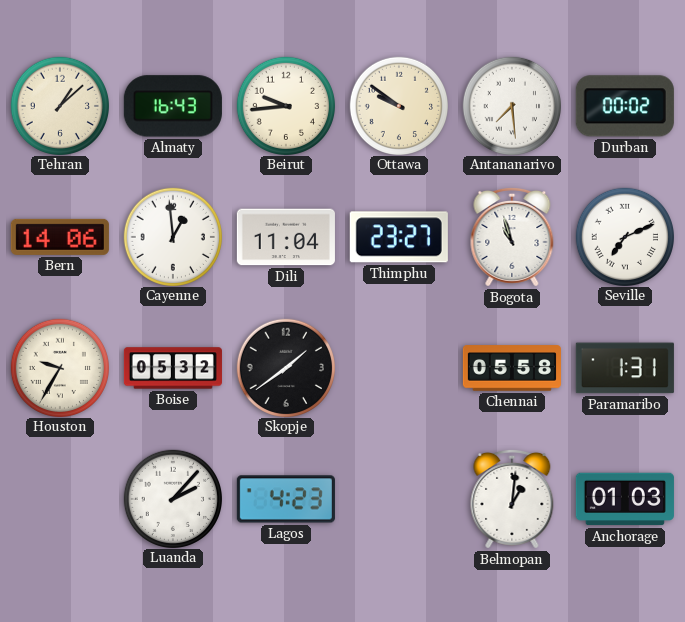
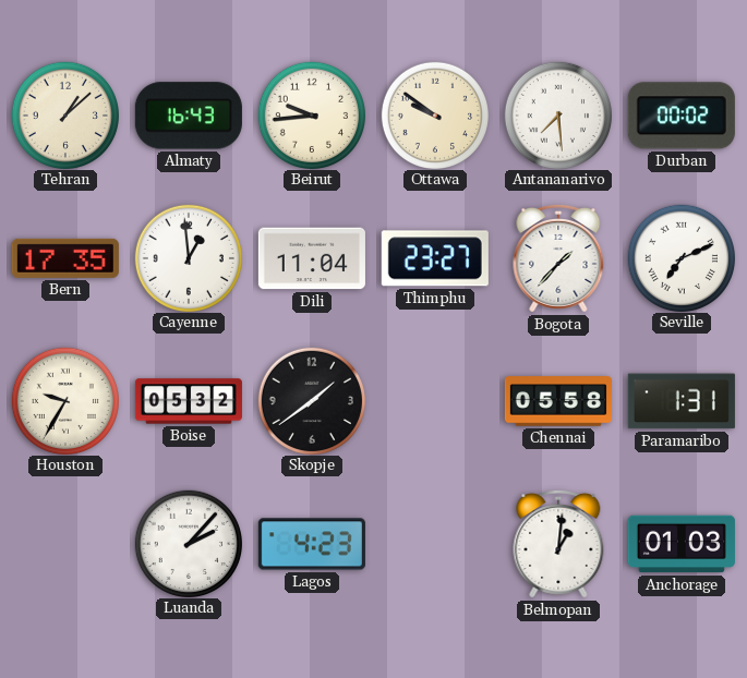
Bern: 14:06 -> 17:35 (65, 258)
Bogota: 10:57 -> 1:37 (558, 258)
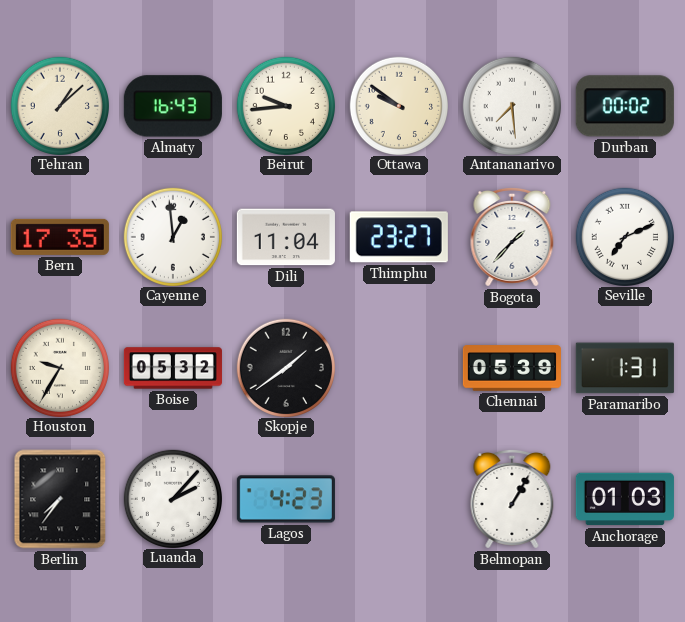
Chennai: 05:58 -> 05:39 (512, 368)
Berlin: none -> 7:36 (60, 499)
Belmopan: 1:01 -> 1:05 (512, 499)
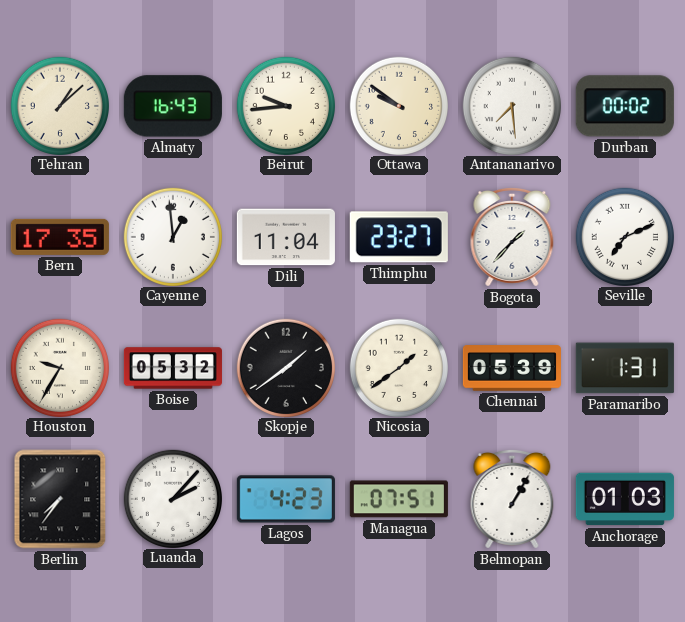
Nicosia: none -> 1:39 (398, 367)
Managua: none -> 07:51 (399, 499)
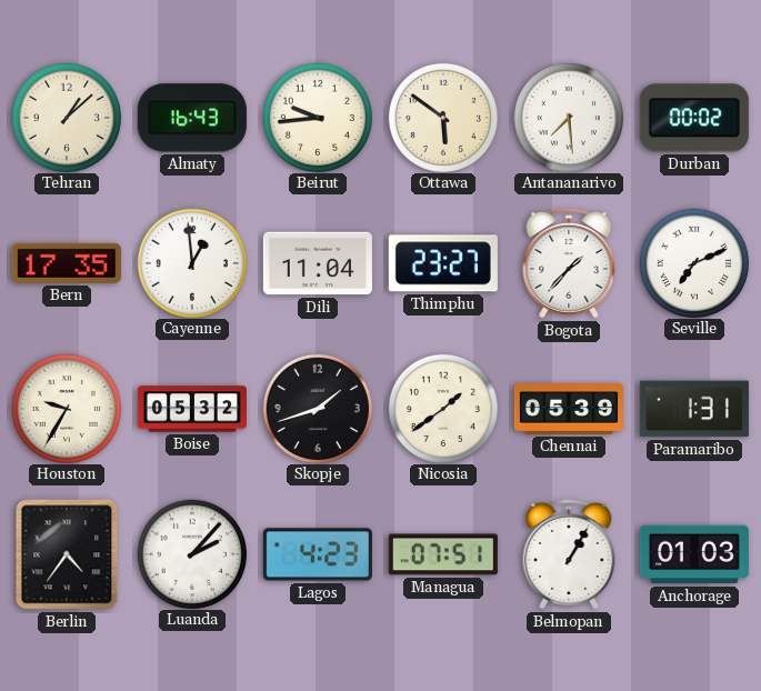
Ottawa: 9:51 -> 5:51 (442, 117)
Skopje: 1:39 -> 1:42 (317, 408)
Berlin: 7:36 -> 4:36 (67, 554)
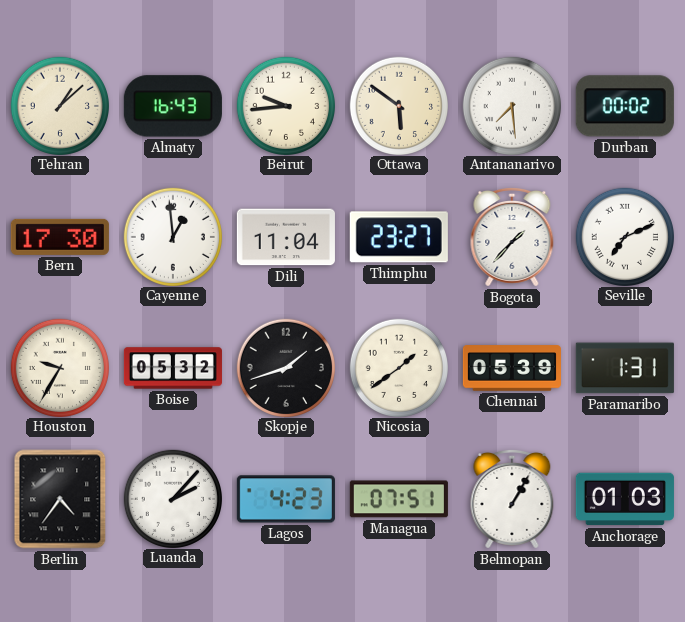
Bern: 17:35 -> 17:30 (60, 237)
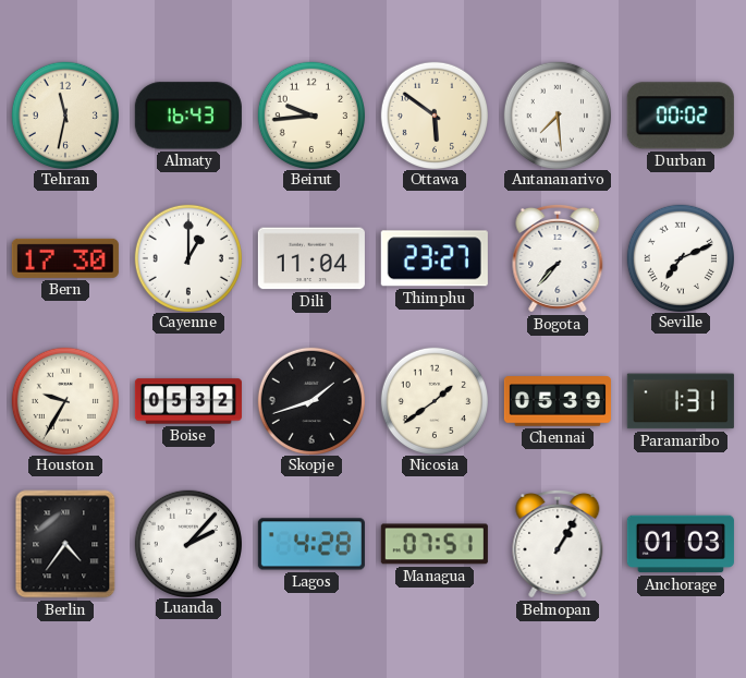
Tehran: 1:08 -> 11:32 (64, 114)
Cayenne: 12:59 -> 1:00 (187, 257)
Bogota: 1:37 -> 7:37 (558, 258)
Lagos: 4:23 -> 4:28 (311, 544)
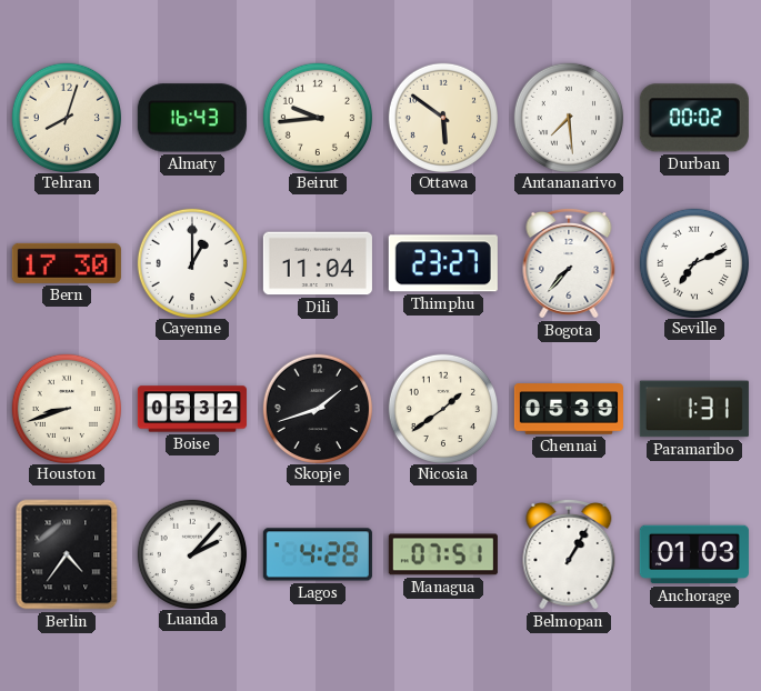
Tehran: 11:32 -> 8:03 (66, 117)
Houston: 9:35 -> 8:42 (66, 408)
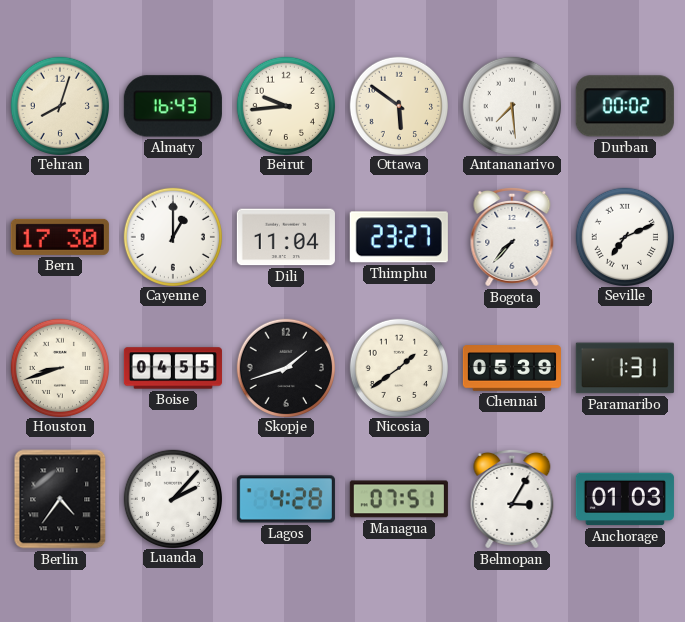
Boise: 05:32 -> 04:55 (173, 368)
Belmopan: 1:05 -> 3:05 (512, 499)
